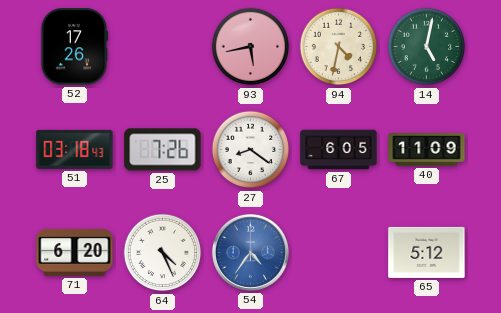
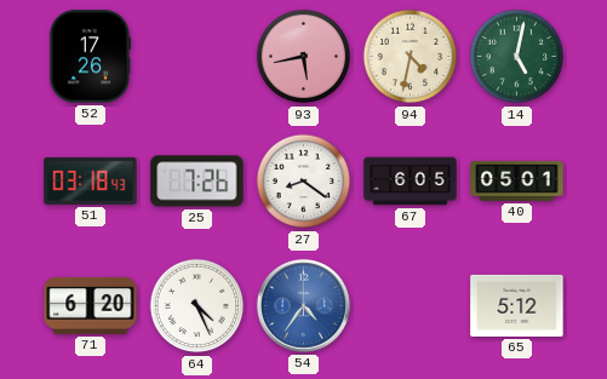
40: 11:09 -> 05:01 (517, 182)
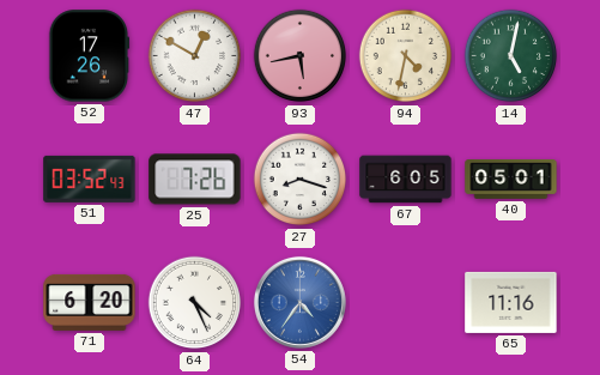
47: none -> 12:50 (195, 56)
51: 03:18 -> 03:52 (90, 179)
27: 8:21 -> 8:18 (301, 180)
65: 5:12 -> 11:16 (511, 302)
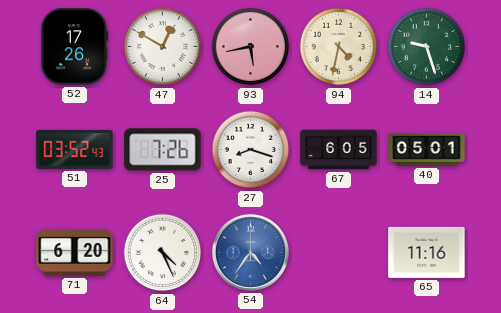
14: 5:02 -> 9:27 (427, 47)
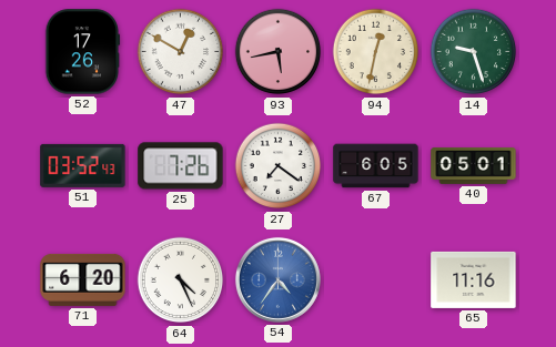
94: 4:32 -> 12:32 (376, 52)
27: 8:18 -> 7:21 (279, 166)
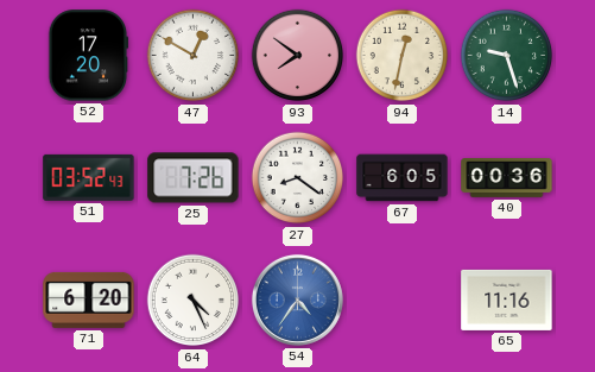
52: 17:26 -> 17:20 (88, 56)
93: 5:43 -> 7:51 (298, 56)
27: 7:21 -> 8:21 (298, 178)
40: 05:01 -> 00:36 (507, 178)
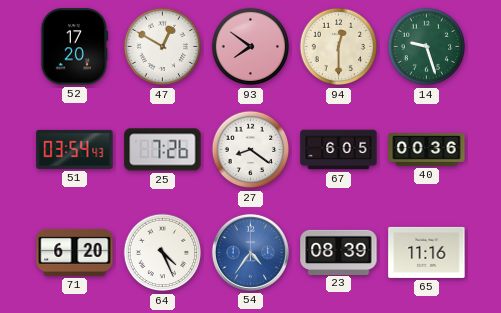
94: 12:32 -> 12:30 (339, 47)
51: 03:52 -> 03:54 (75, 149)
23: none -> 08:39 (339, 252)
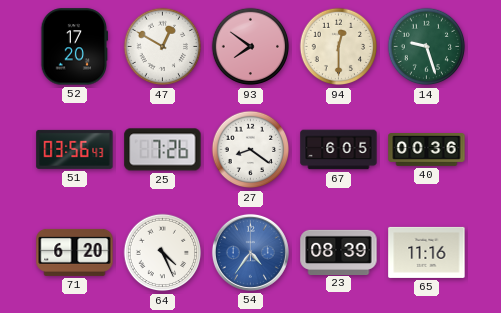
51: 03:54 -> 03:56 (75, 149)
